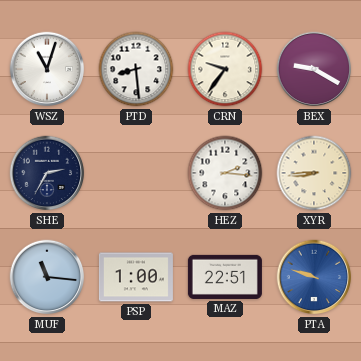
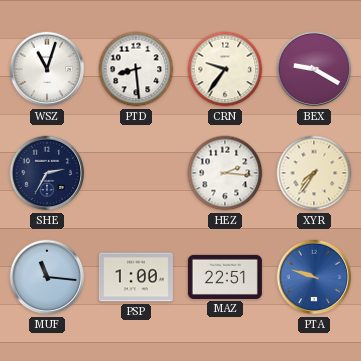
XYR: 8:44 -> 7:36 (314, 173)
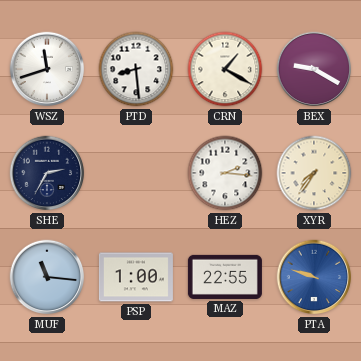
WSZ: 11:03 -> 11:42 (47, 69)
CRN: 9:36 -> 1:20 (225, 69)
MAZ: 22:51 -> 22:55 (225, 277)
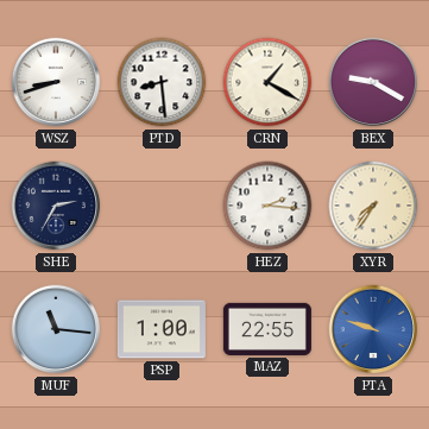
WSZ: 11:42 -> 8:42 (56, 82)
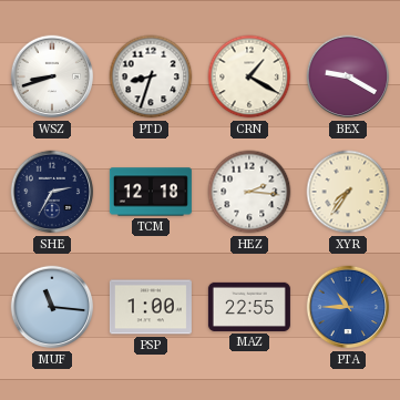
PTD: 8:29 -> 8:33 (151, 76)
TCM: none -> 12:18 (151, 192)
PTA: 9:48 -> 10:45 (348, 307)
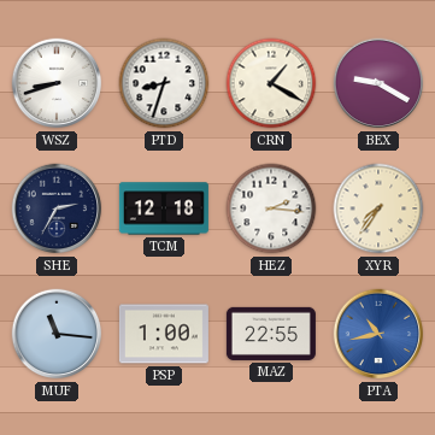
PTA: 10:45 -> 10:43 (378, 334)
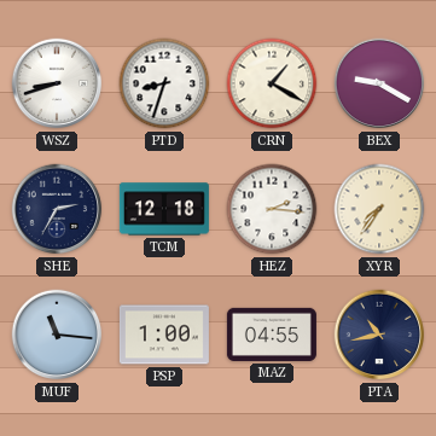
MAZ: 22:55 -> 04:55 (272, 335)
PTA dial: blue -> navy (379, 335)
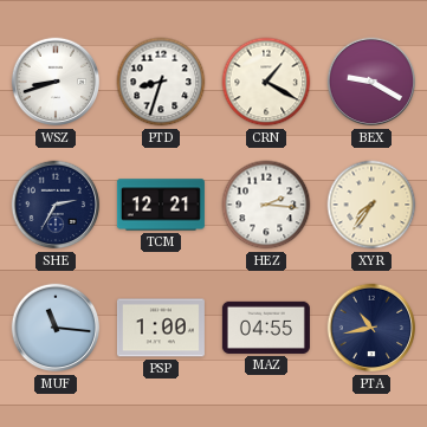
TCM: 12:18 -> 12:21 (161, 205)
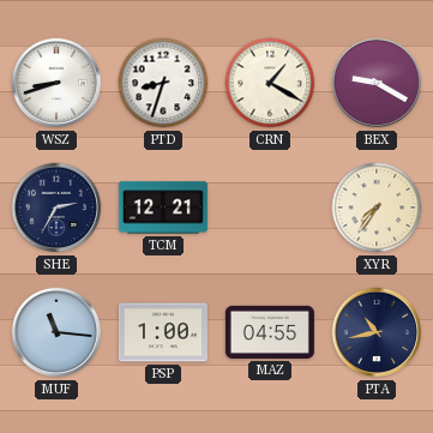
HEZ: 2:16 -> none (266, 205)
